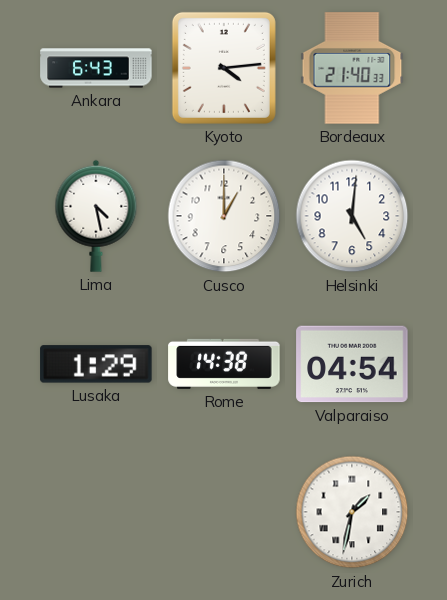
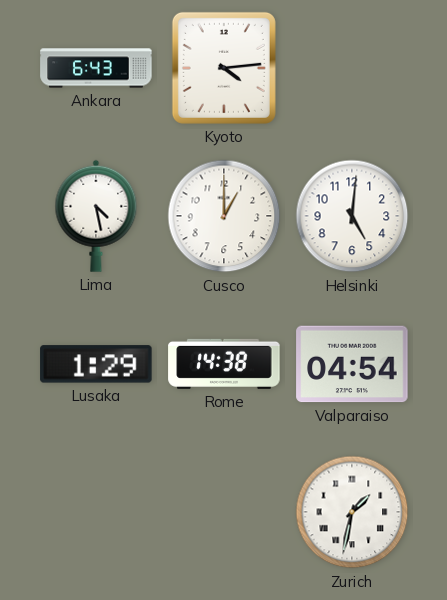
Bordeaux: 21:40 -> none (352, 68)
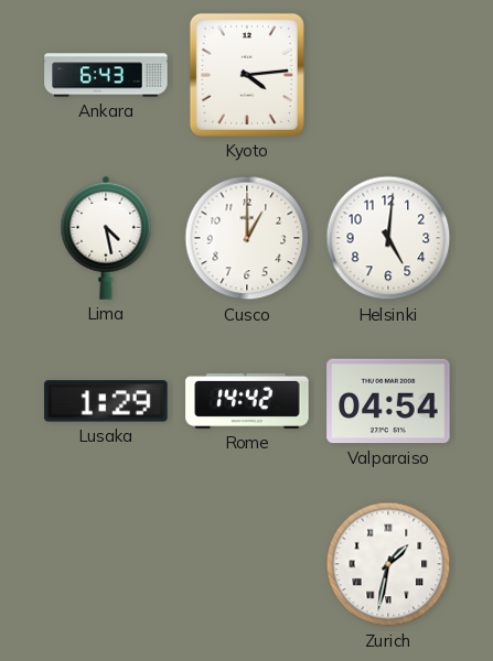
Rome: 14:38 -> 14:42 (247, 401)
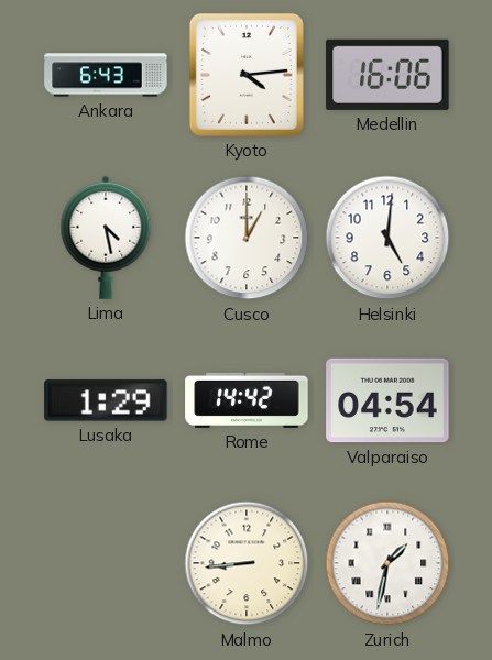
Medellin: none -> 16:06 (387, 75)
Malmo: none -> 8:44 (247, 563)
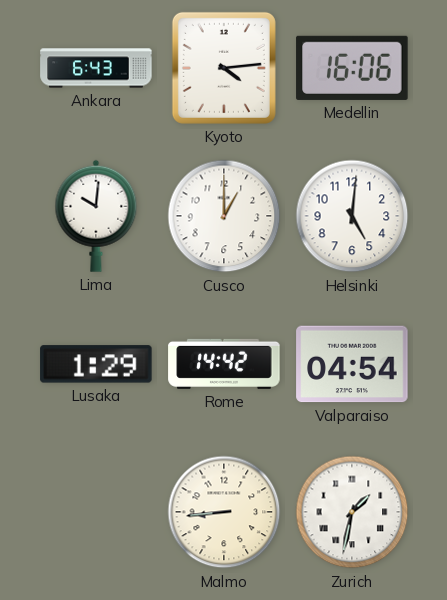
Lima: 4:28 -> 10:01 (96, 216)
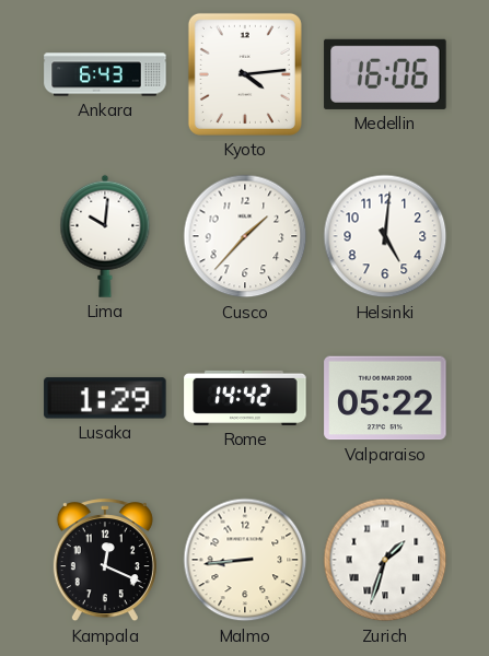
Cusco: 1:00 -> 1:37 (245, 236)
Valparaiso: 04:54 -> 05:22 (385, 398)
Kampala: none -> 12:19 (105, 561)
Zurich: 1:32 -> 1:33 (385, 560)
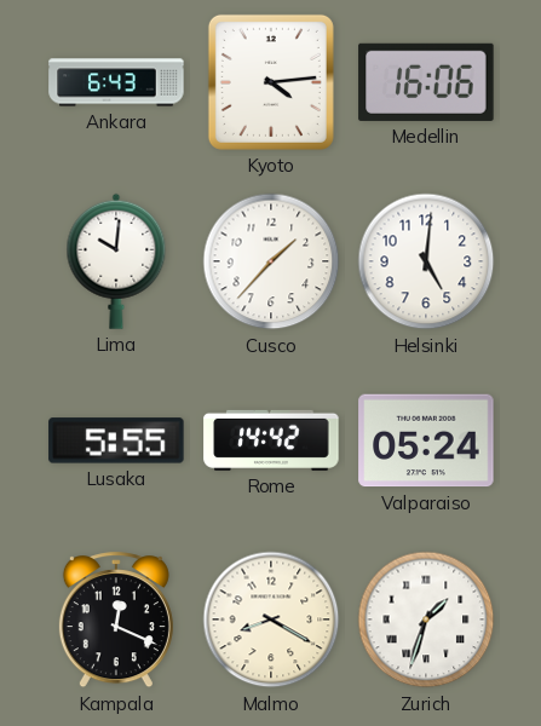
Lusaka: 1:29 -> 5:55 (116, 440)
Valparaiso: 05:22 -> 05:24 (426, 440)
Malmo: 8:44 -> 8:20 (271, 620)
